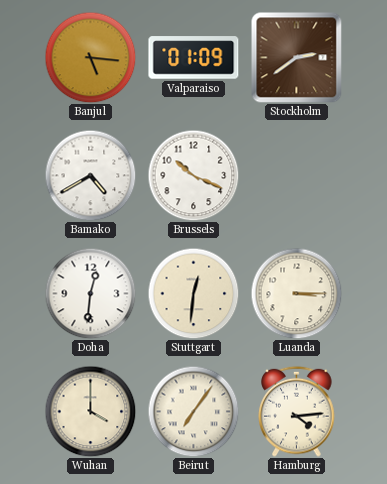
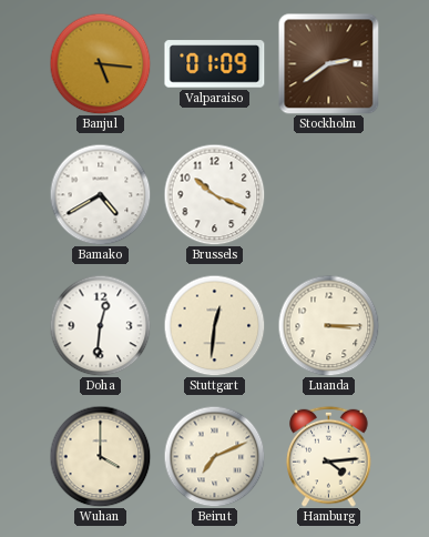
Beirut: 7:06 -> 7:11 (214, 456)
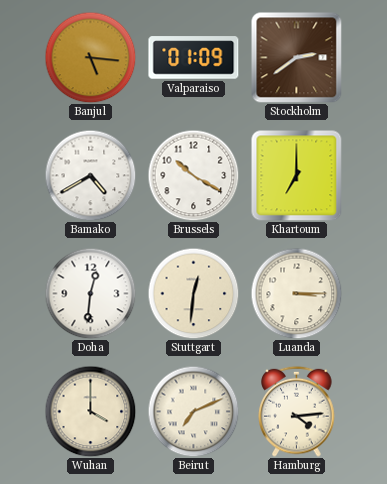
Brussels: 10:19 -> 10:20 (193, 175)
Khartoum: none -> 7:00 (296, 175)
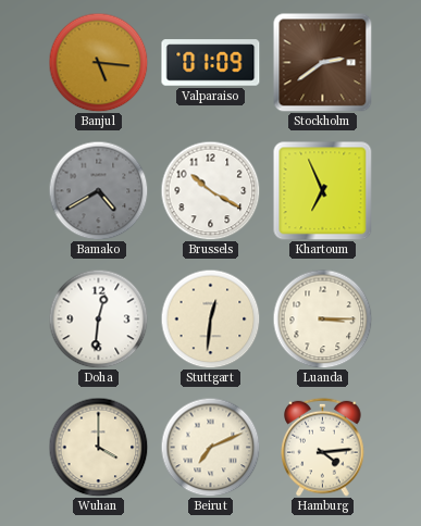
Bamako dial: white -> grey (98, 190)
Khartoum: 7:00 -> 6:56 (322, 190)
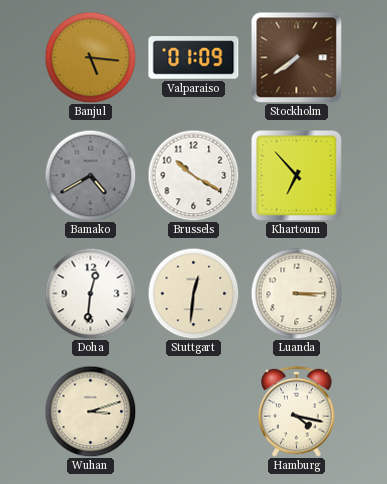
Stockholm: 2:39 -> 7:39 (296, 57)
Khartoum: 6:56 -> 6:53 (296, 175)
Wuhan: 4:00 -> 3:12 (90, 411)
Beirut: 7:11 -> none (210, 447)
Hamburg: 4:14 -> 4:17 (297, 411)
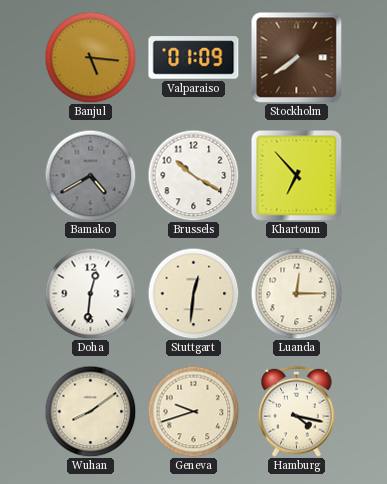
Luanda: 3:15 -> 12:15 (296, 293)
Wuhan: 3:12 -> 8:09 (90, 411)
Geneva: none -> 9:42 (193, 411)
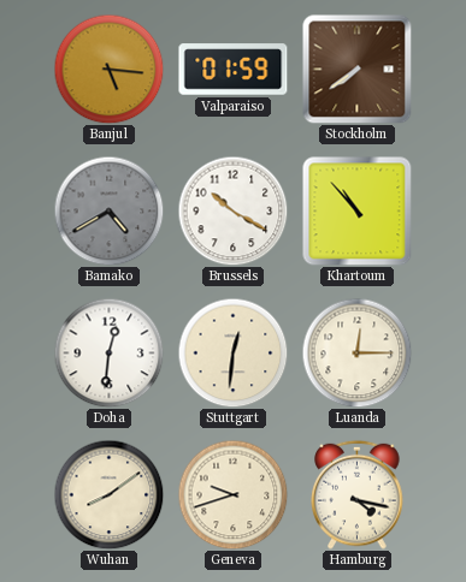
Valparaiso: 01:09 -> 01:59 (234, 70)
Khartoum: 6:53 -> 10:53 (356, 210)
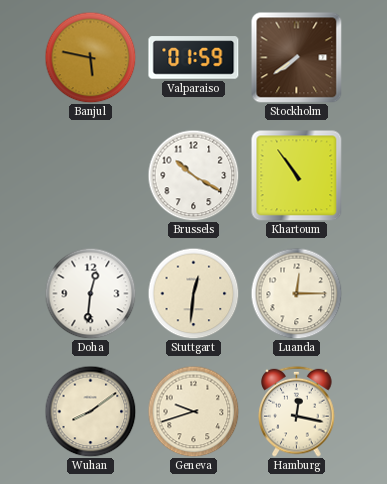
Banjul: 5:16 -> 5:47 (90, 57)
Bamako: 4:40 -> none (108, 210)
Khartoum: 10:53 -> 10:54 (296, 175)
Hamburg: 4:17 -> 12:17 (297, 411)
